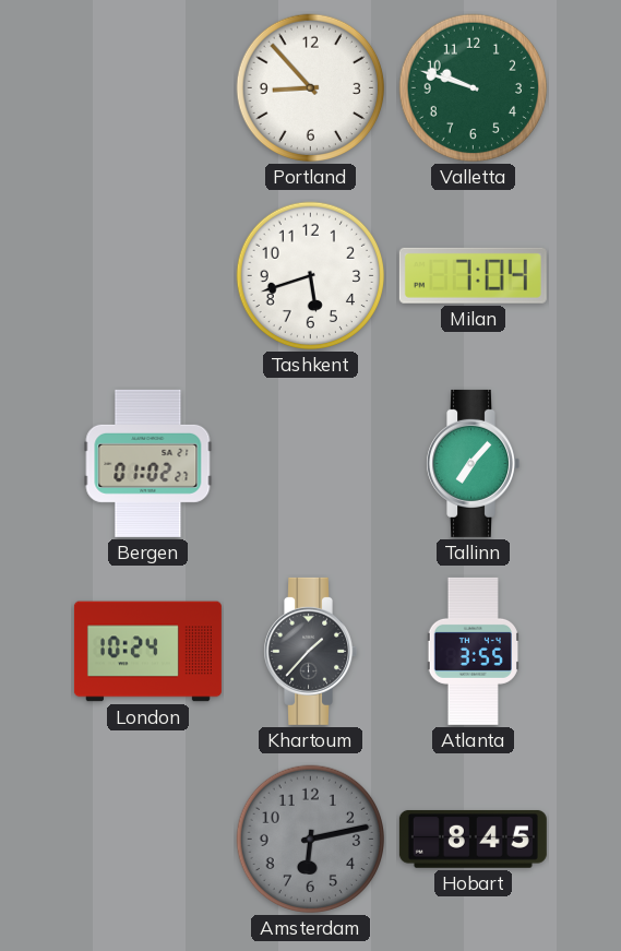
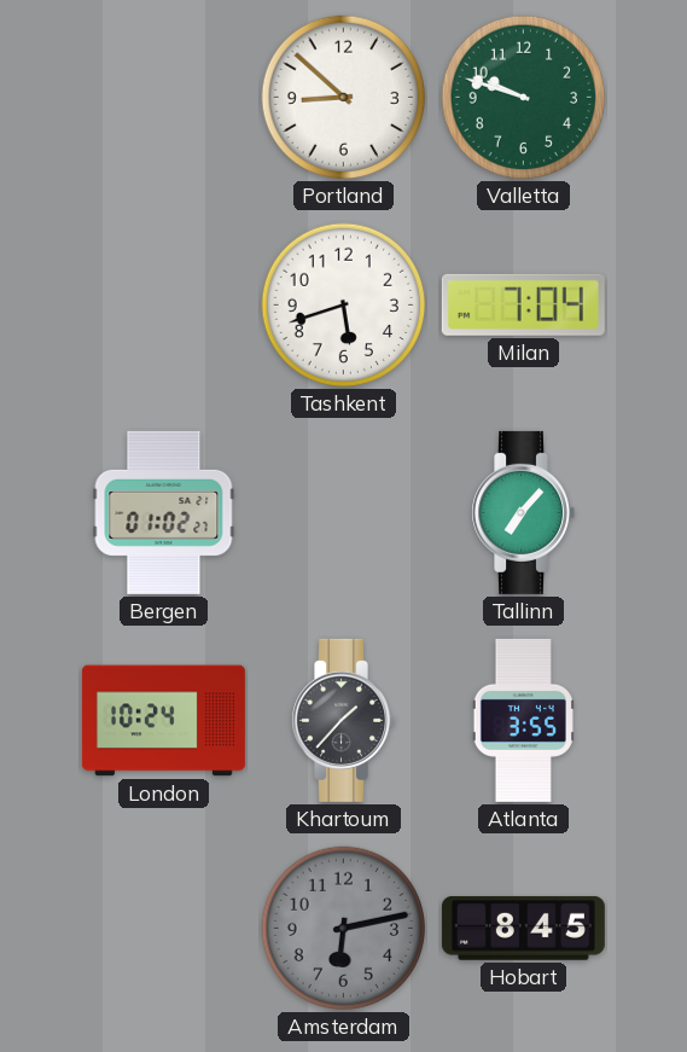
Portland: 8:53 -> 8:52 (344, 98)
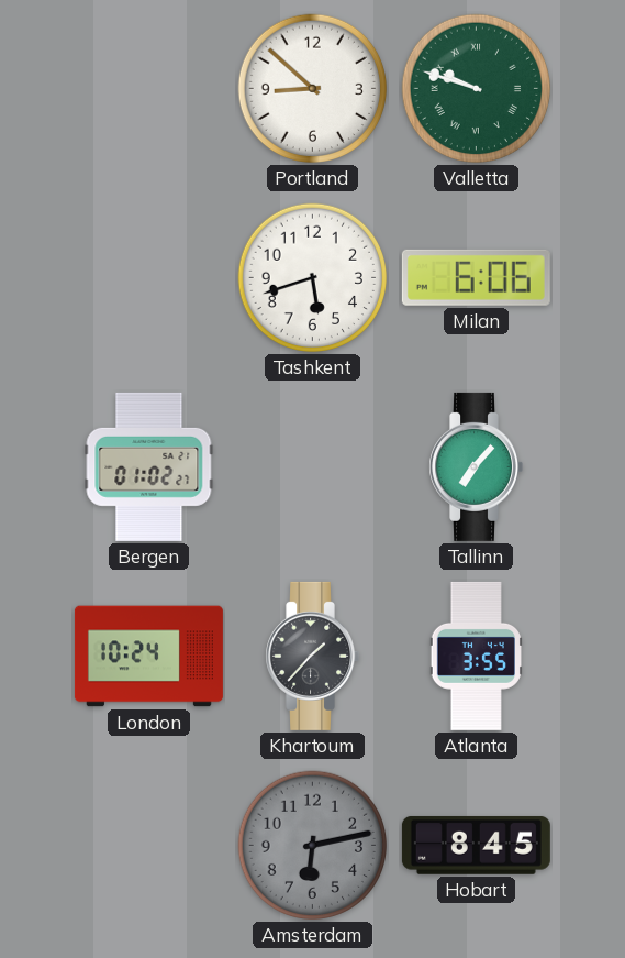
Valletta numerals: Arabic -> Roman (477, 89)
Milan: 7:04 -> 6:06 (476, 277)
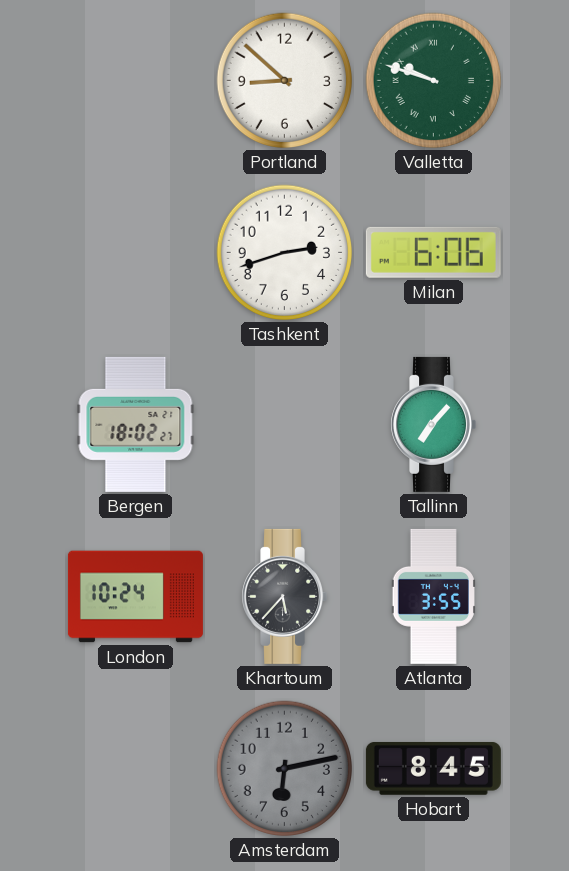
Tashkent: 5:42 -> 2:42 (285, 253)
Bergen: 01:02 -> 18:02 (136, 424)
Khartoum: 1:37 -> 5:37 (284, 596)
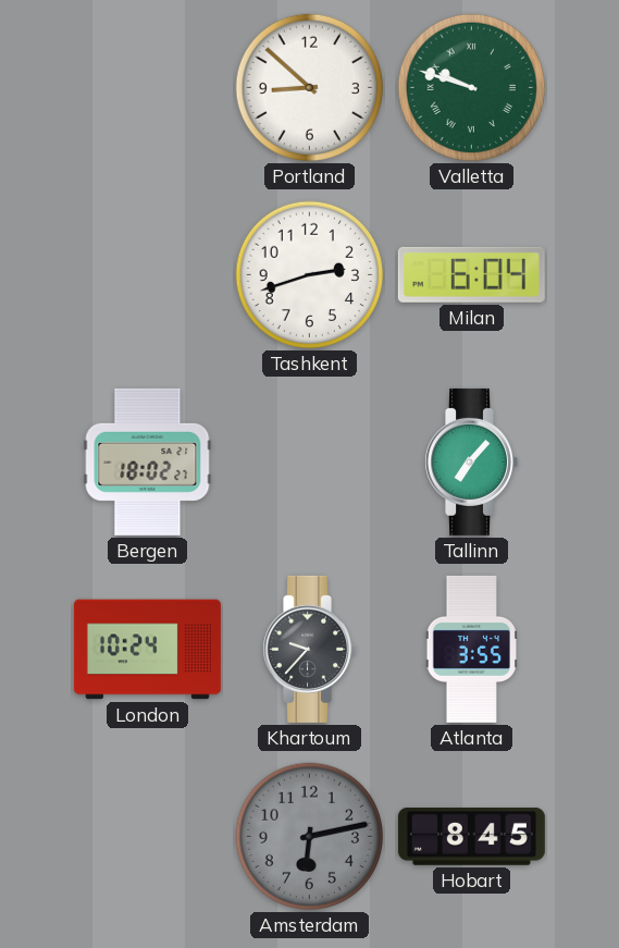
Milan: 6:06 -> 6:04 (471, 274)
Khartoum: 5:37 -> 9:37 (309, 649)
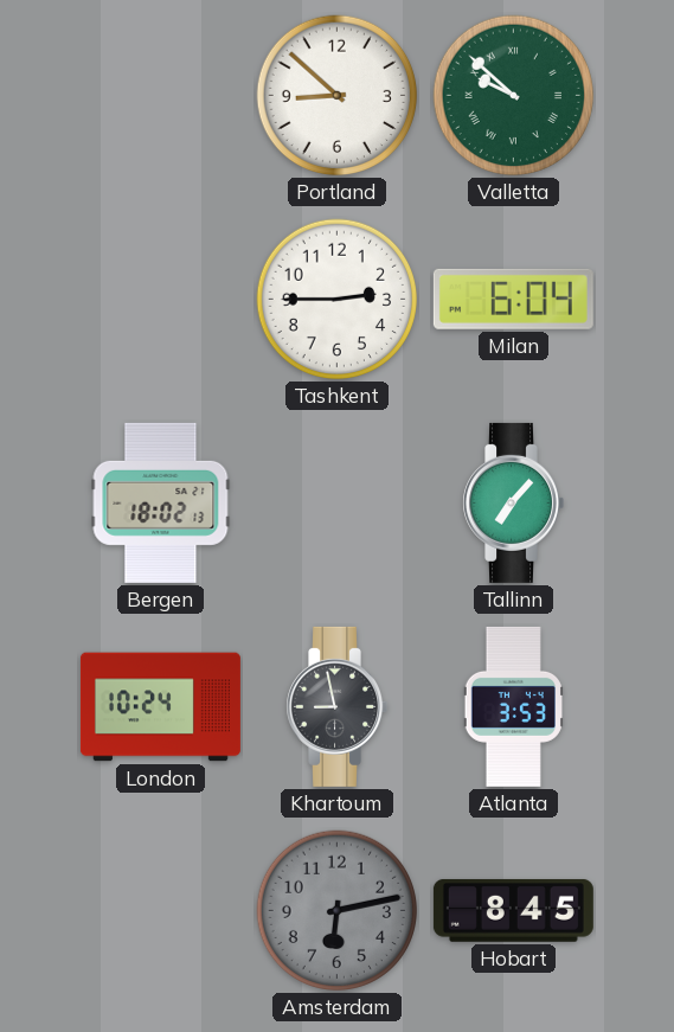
Valletta: 9:48 -> 9:52 (514, 96)
Tashkent: 2:42 -> 2:45 (338, 300)
Bergen: 18:02:27 -> 18:02:13 (161, 502)
Khartoum: 9:37 -> 8:58 (336, 706)
Atlanta: 3:55 -> 3:53 (513, 706)
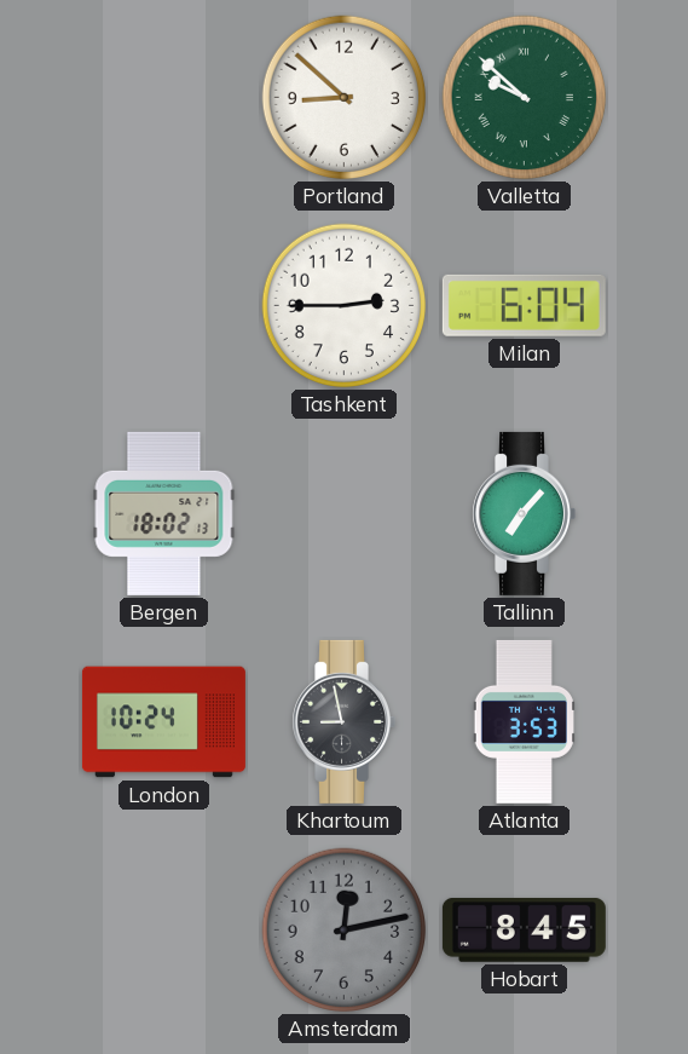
Amsterdam: 6:13 -> 12:13 (345, 931)
